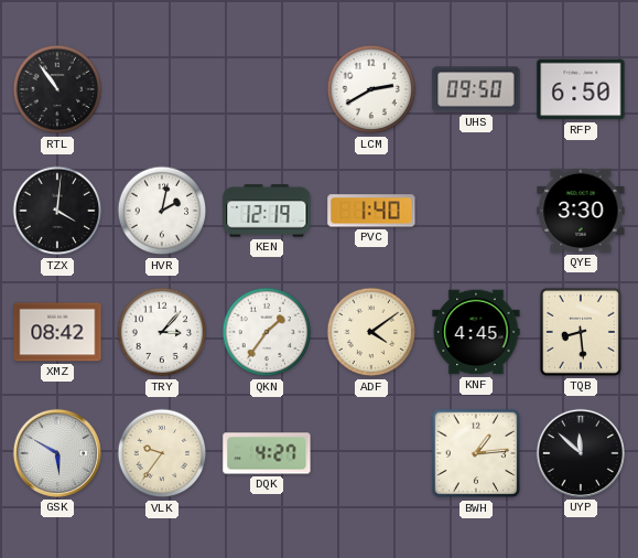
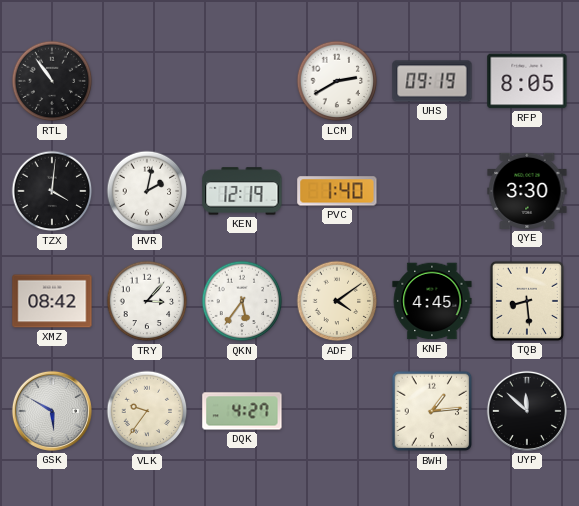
UHS: 09:50 -> 09:19 (432, 81)
RFP: 6:50 -> 8:05 (527, 81)
QKN: 1:36 -> 5:36 (242, 301)
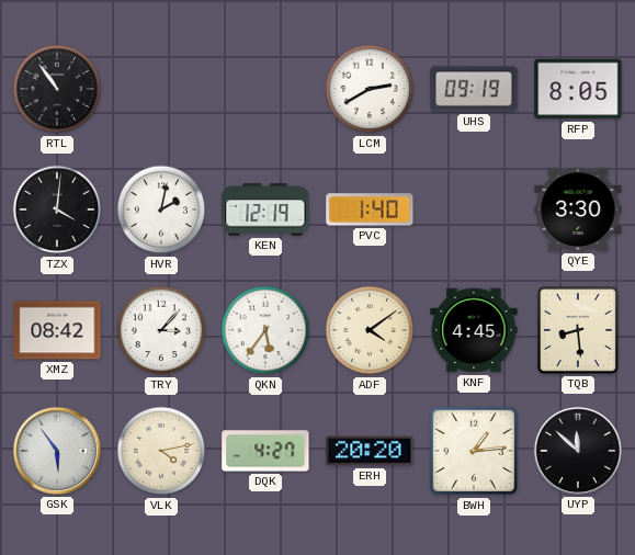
GSK: 5:50 -> 5:54 (57, 451)
VLK: 9:36 -> 4:13 (161, 451)
ERH: none -> 20:20 (370, 451)
